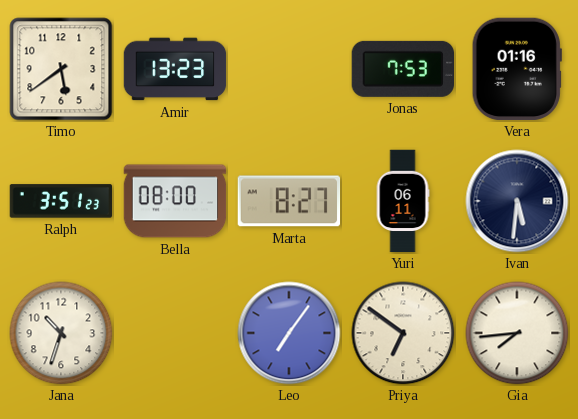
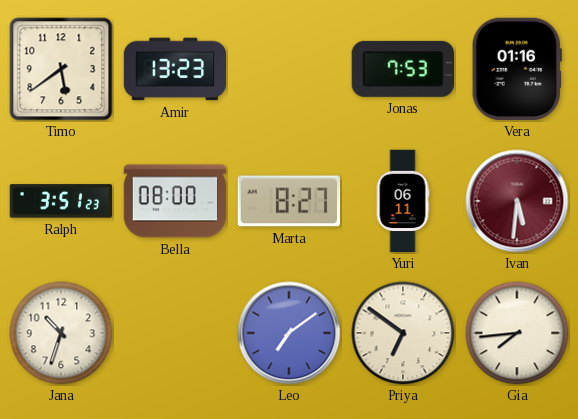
Ivan dial: navy -> burgundy (517, 201)
Leo: 7:06 -> 7:09 (289, 333)
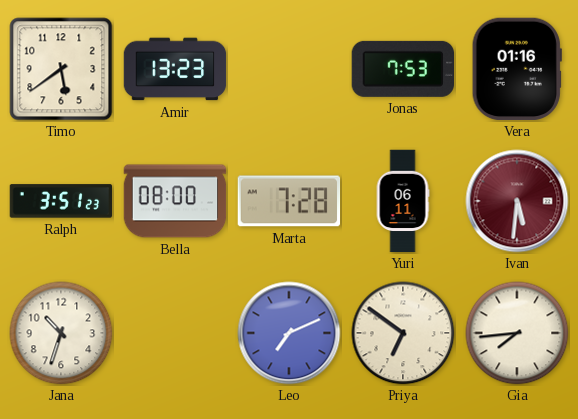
Marta: 8:27 -> 7:28 (289, 201)
Leo: 7:09 -> 7:11 (289, 333)
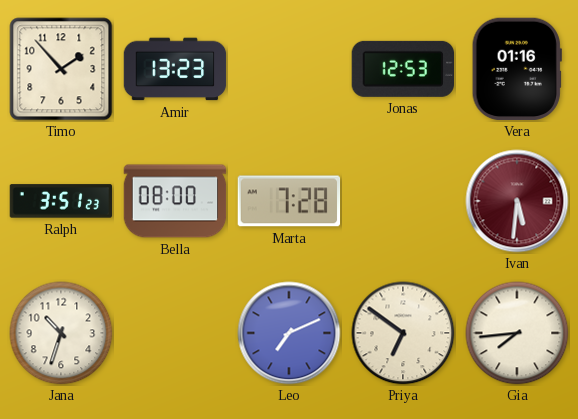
Timo: 5:39 -> 1:53 (61, 69)
Jonas: 7:53 -> 12:53 (402, 69)
Yuri: 06:11 -> none (403, 201)
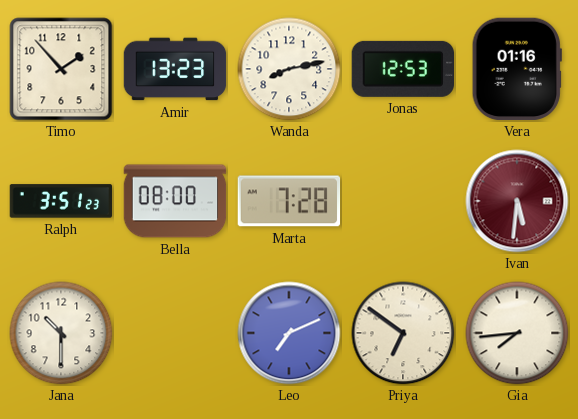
Wanda: none -> 8:13 (289, 69)
Jana: 10:33 -> 10:30 (61, 333)
